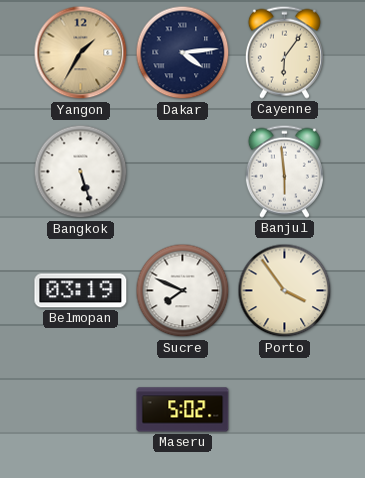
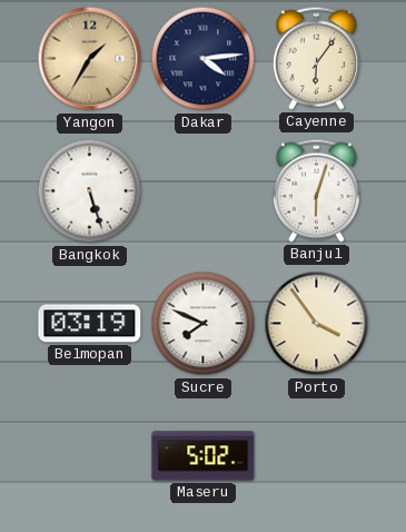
Banjul: 5:59 -> 6:03 (316, 190)
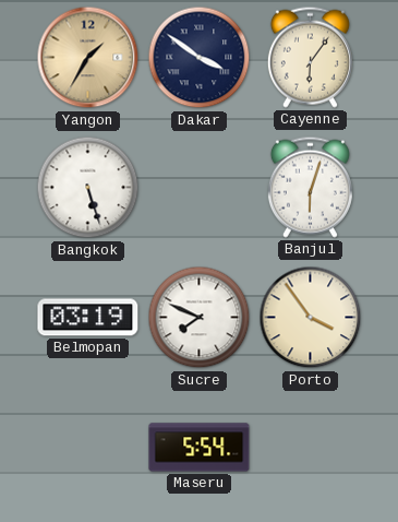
Dakar: 4:14 -> 3:51 (200, 58)
Maseru: 5:02 -> 5:54 (200, 448)
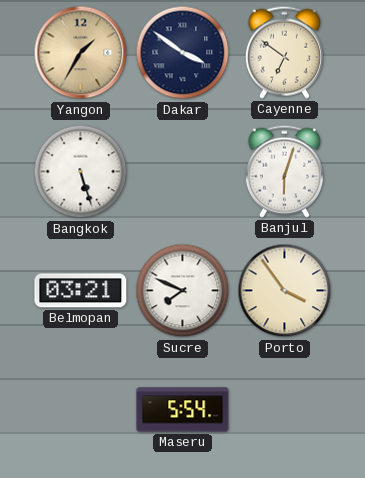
Cayenne: 6:06 -> 6:51 (284, 52)
Belmopan: 03:19 -> 03:21 (81, 291)
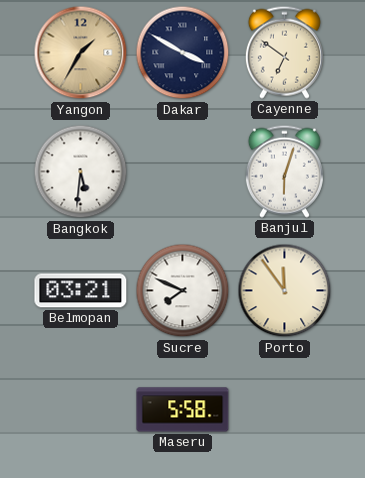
Dakar: 3:51 -> 3:50 (183, 53)
Bangkok: 5:27 -> 5:31 (81, 172)
Porto: 3:54 -> 11:54 (285, 291)
Maseru: 5:54 -> 5:58 (183, 410)
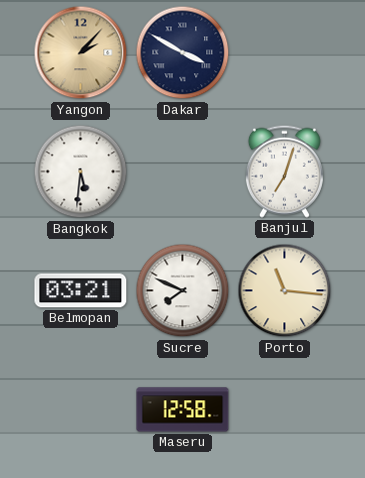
Yangon: 1:35 -> 2:07 (81, 53)
Cayenne: 6:51 -> none (284, 52)
Banjul: 6:03 -> 7:03 (284, 171)
Porto: 11:54 -> 11:16 (285, 291)
Maseru: 5:58 -> 12:58 (183, 410)
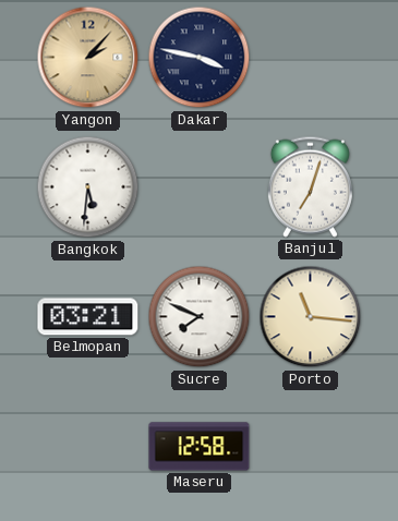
Dakar: 3:50 -> 3:47 (200, 58)
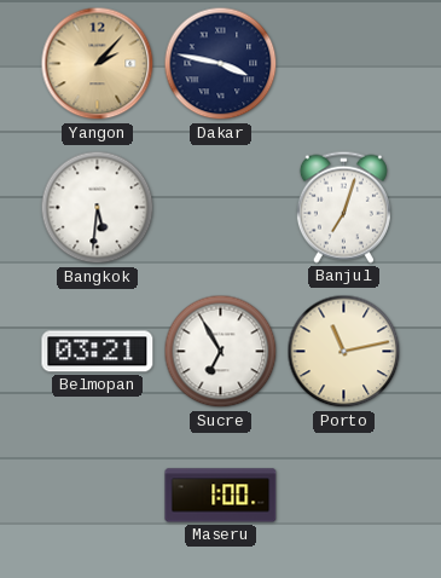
Sucre: 7:49 -> 6:55 (221, 352)
Porto: 11:16 -> 11:13 (344, 352)
Maseru: 12:58 -> 1:00 (221, 496)
